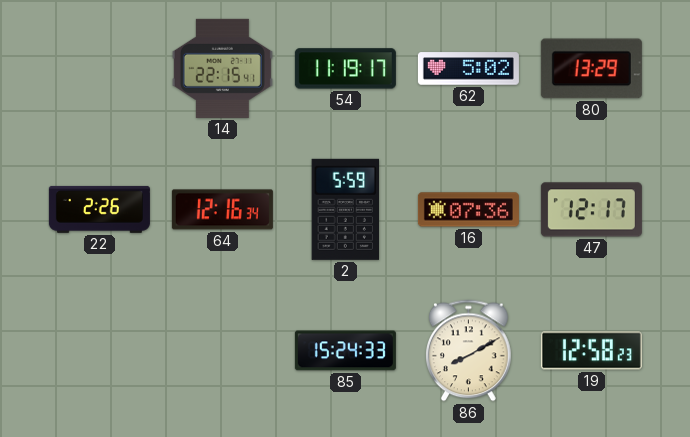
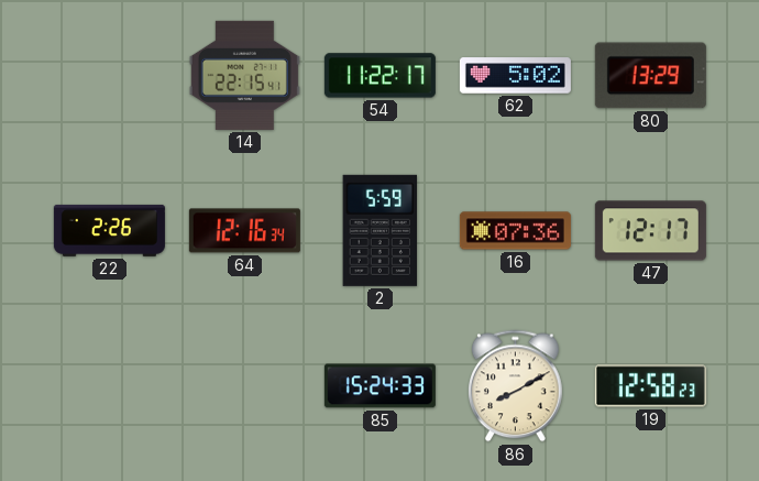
54: 11:19 -> 11:22 (380, 76)
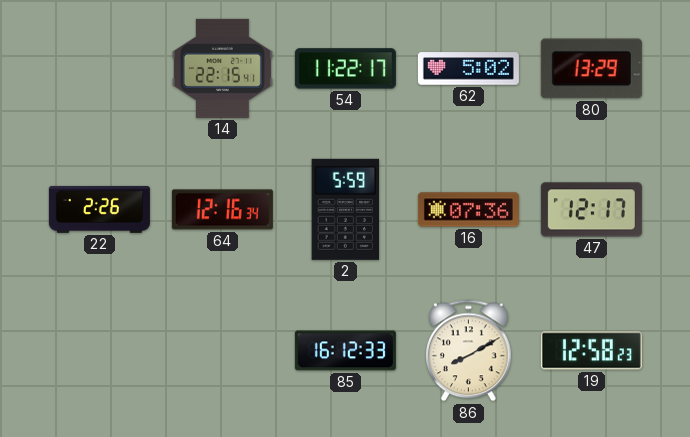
85: 15:24 -> 16:12 (345, 351)
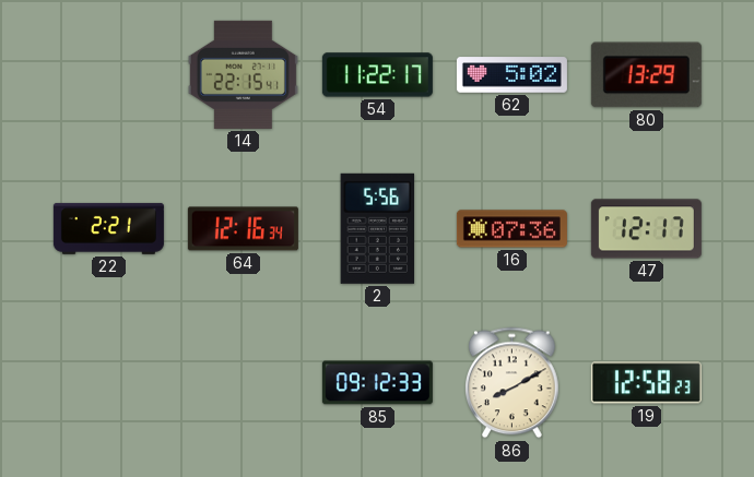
22: 2:26 -> 2:21 (108, 228)
2: 5:59 -> 5:56 (377, 228)
85: 16:12 -> 09:12 (377, 383)
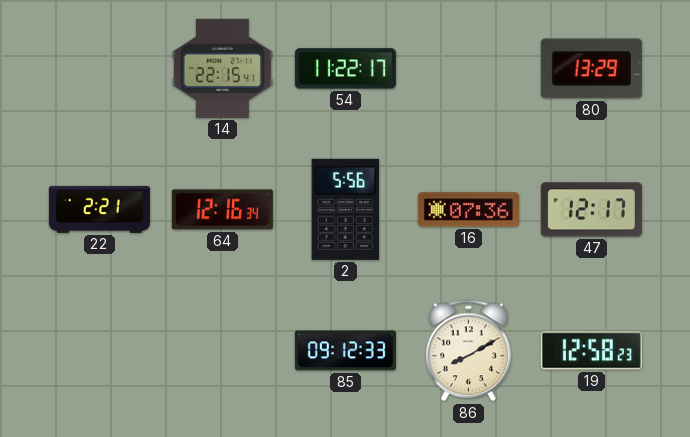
62: 5:02 -> none (511, 75)
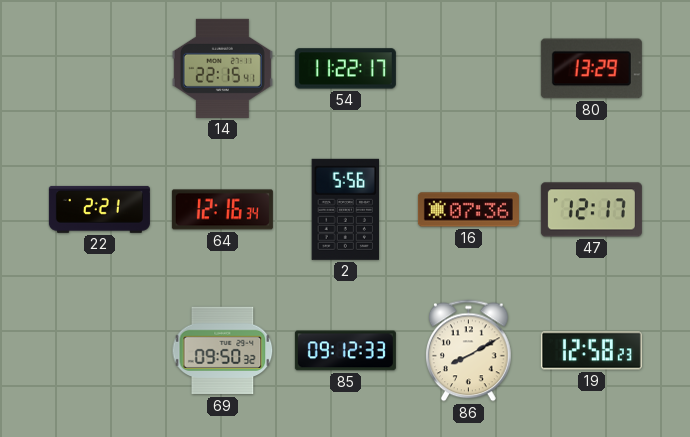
69: none -> 09:50 (223, 351)
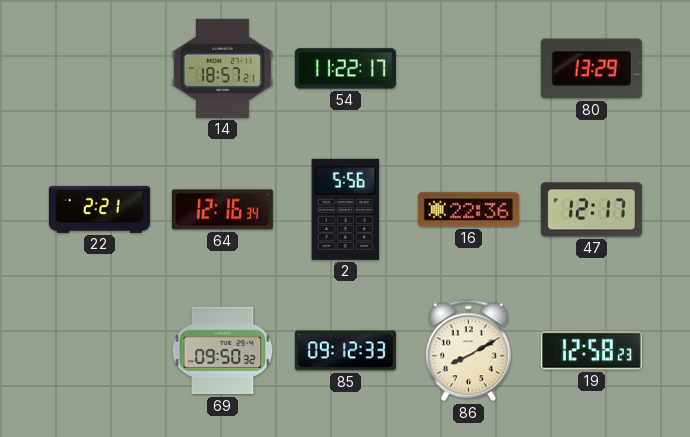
14: 22:15 -> 18:57 (222, 68)
16: 07:36 -> 22:36 (468, 210)
